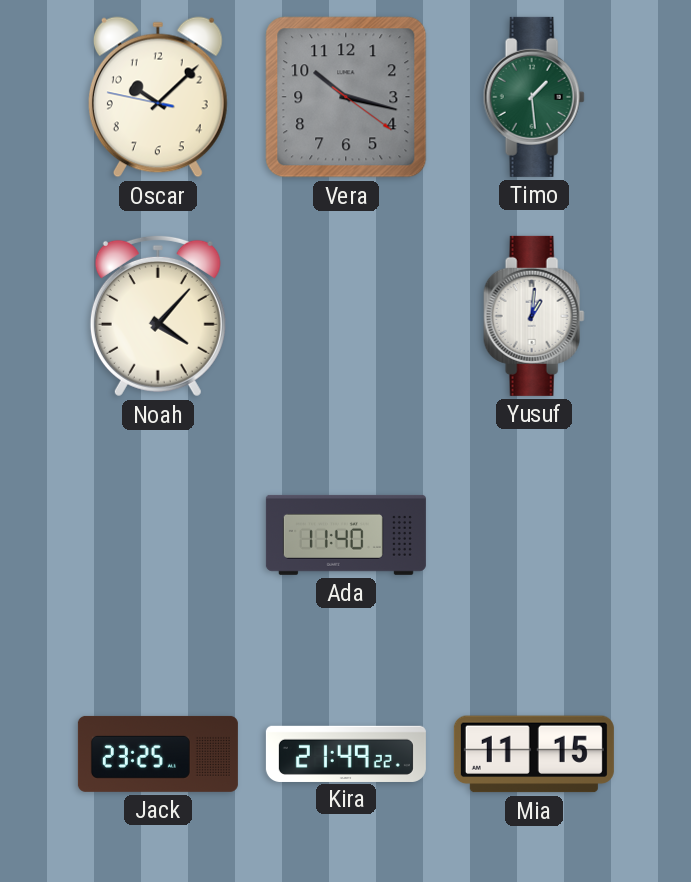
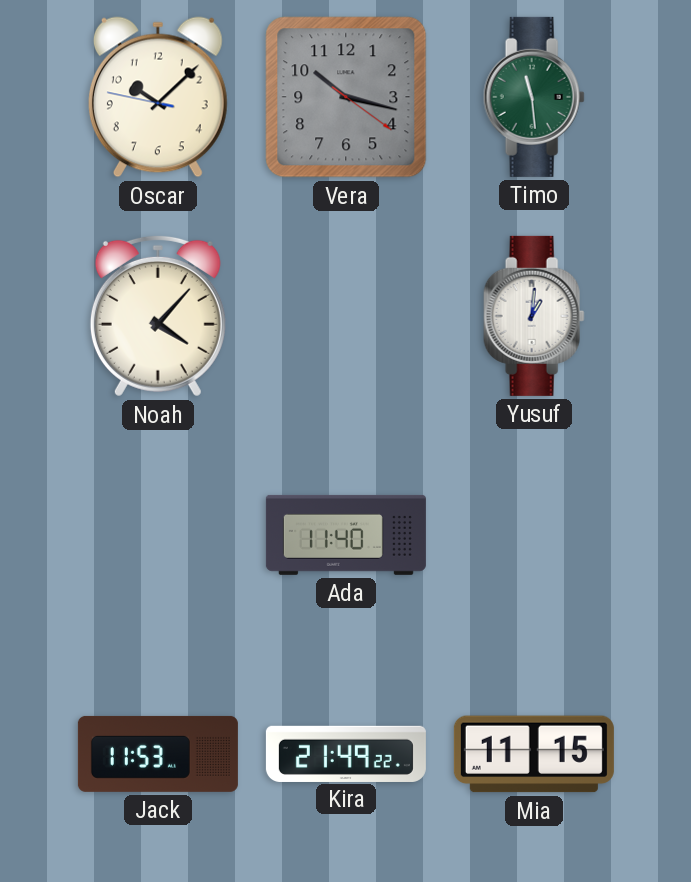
Timo: 1:29 -> 11:29 (534, 97)
Jack: 23:25 -> 11:53 (158, 754)
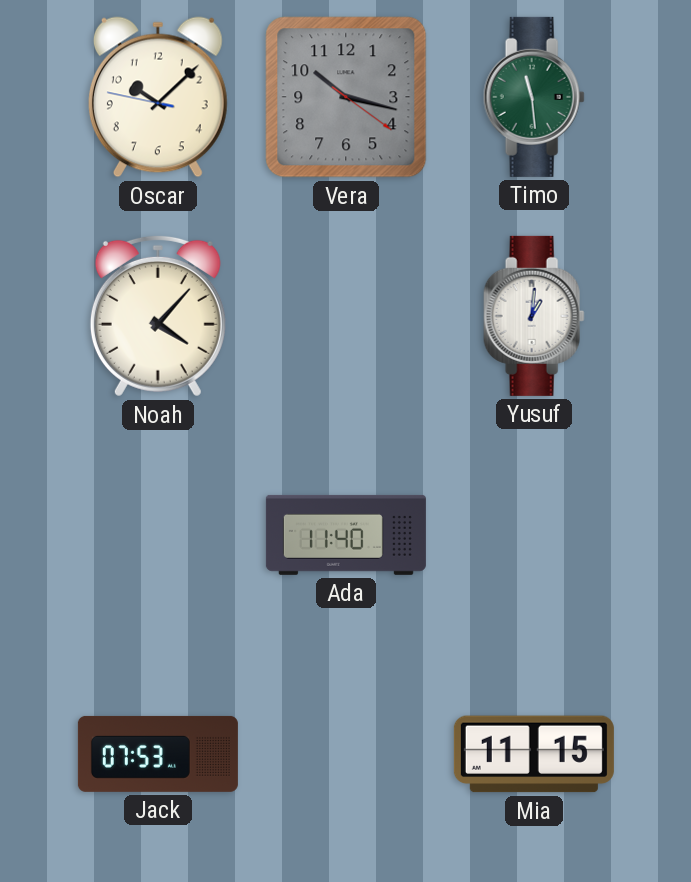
Jack: 11:53 -> 07:53 (158, 754)
Kira: 21:49 -> none (346, 753)
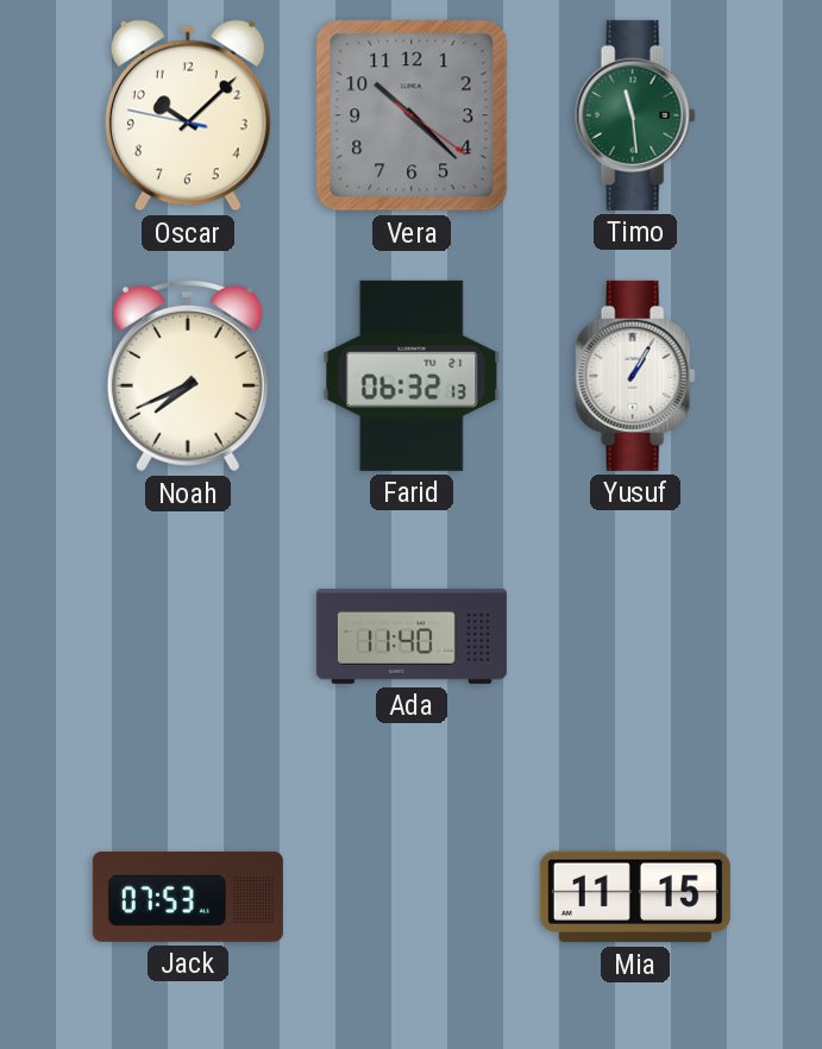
Vera: 10:17 -> 10:22 (412, 115)
Noah: 4:07 -> 7:41 (188, 376)
Farid: none -> 06:32 (412, 376)
Yusuf: 1:01 -> 1:05 (635, 376)
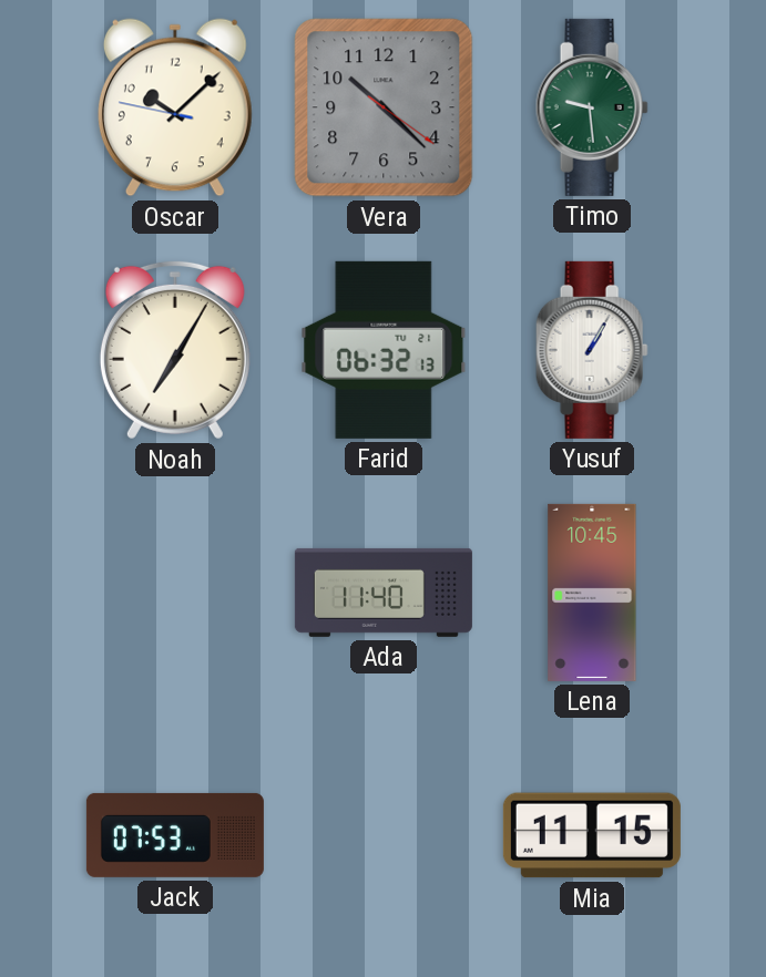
Timo: 11:29 -> 9:29 (592, 107)
Noah: 7:41 -> 7:05 (175, 350)
Lena: none -> 10:45 (592, 593)
